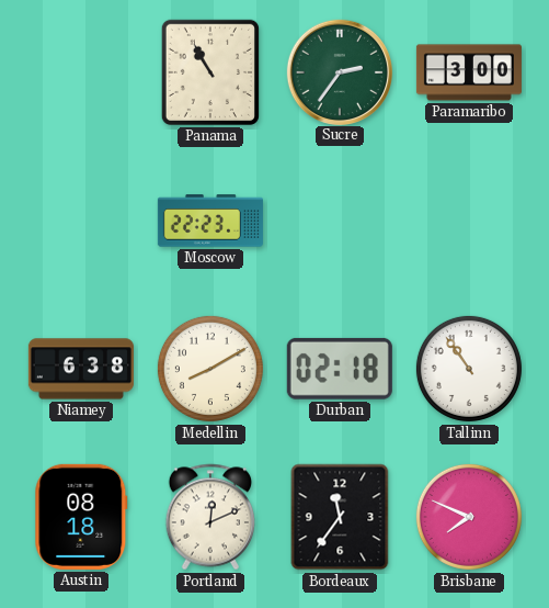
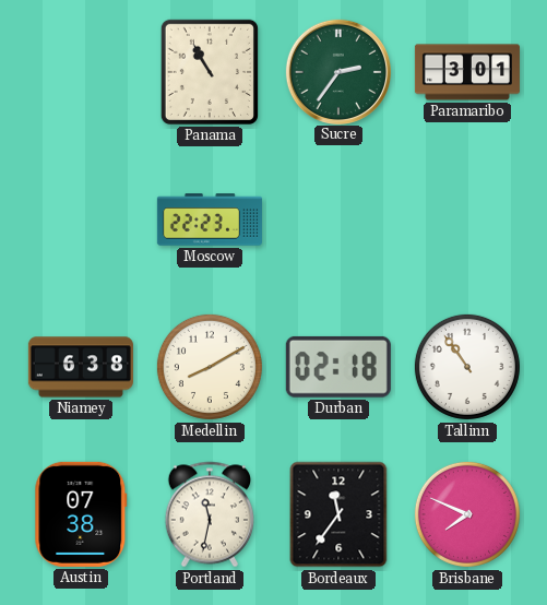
Paramaribo: 3:00 -> 3:01 (467, 72)
Austin: 08:18 -> 07:38 (81, 514)
Portland: 12:11 -> 11:32 (209, 514)
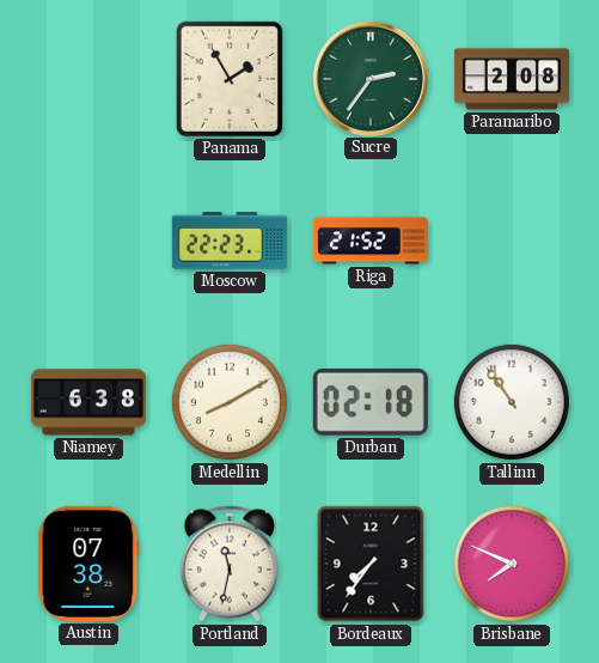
Panama: 10:55 -> 1:55 (230, 79)
Paramaribo: 3:01 -> 2:08 (512, 79)
Riga: none -> 21:52 (371, 241)
Bordeaux: 11:36 -> 7:36 (371, 564)
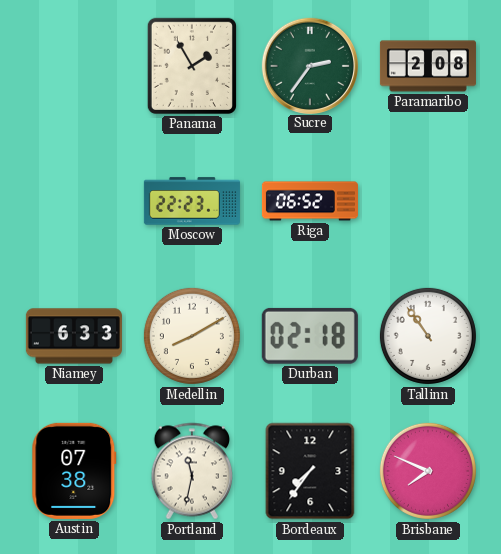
Riga: 21:52 -> 06:52 (310, 201)
Niamey: 6:38 -> 6:33 (74, 336)
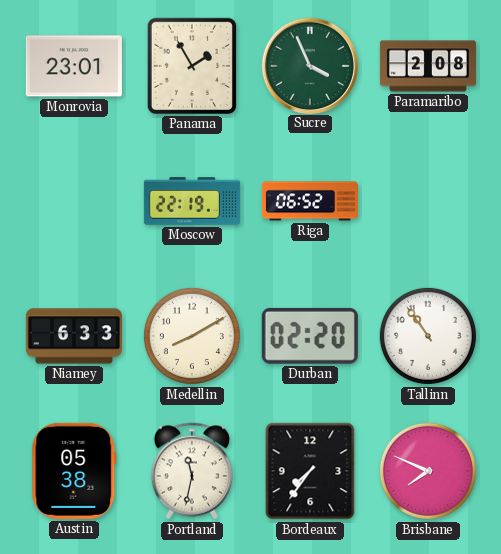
Monrovia: none -> 23:01 (74, 66)
Sucre: 2:36 -> 3:56 (309, 65)
Moscow: 22:23 -> 22:19 (192, 201)
Durban: 02:18 -> 02:20 (310, 336)
Austin: 07:38 -> 05:38 (74, 471)
